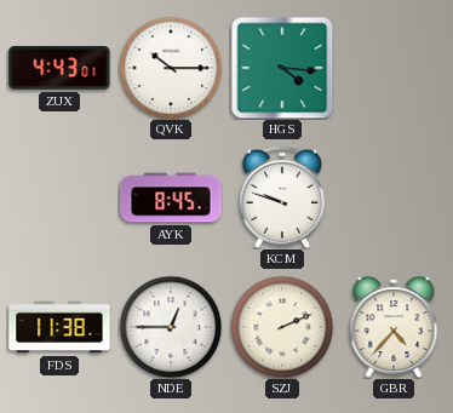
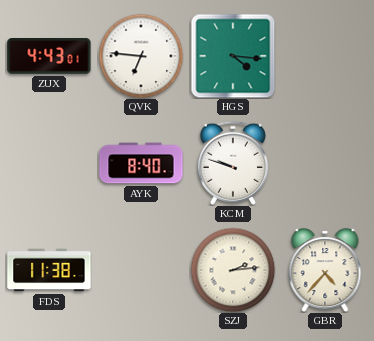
QVK: 10:15 -> 6:46 (141, 56)
AYK: 8:45 -> 8:40 (141, 163)
NDE: 12:45 -> none (171, 327)
SZJ: 2:11 -> 2:14 (233, 270)
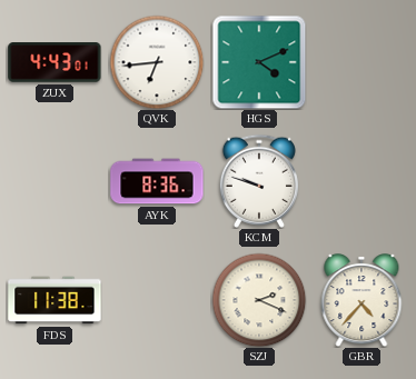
QVK: 6:46 -> 6:44 (157, 62)
HGS: 4:16 -> 4:11 (259, 62)
AYK: 8:40 -> 8:36 (157, 181)
SZJ: 2:14 -> 2:19 (259, 300)
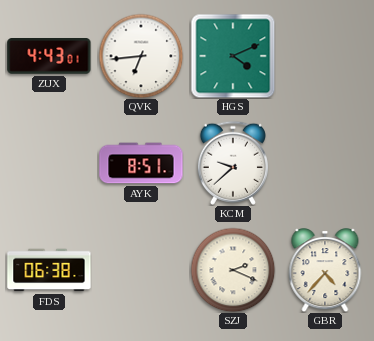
AYK: 8:36 -> 8:51 (141, 163)
KCM: 9:48 -> 9:38 (233, 163)
FDS: 11:38 -> 06:38 (49, 270)
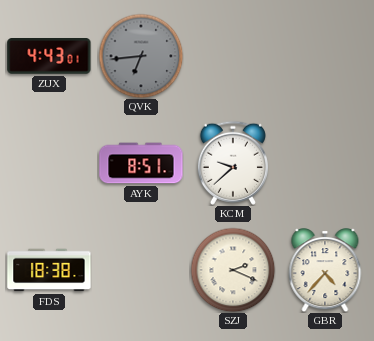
QVK dial: white -> grey (141, 56)
HGS: 4:11 -> none (233, 56)
FDS: 06:38 -> 18:38 (49, 270)
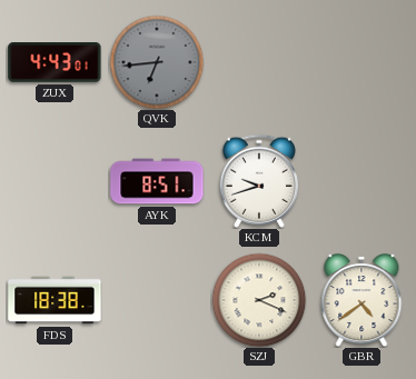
KCM: 9:38 -> 9:42 (259, 181)
GBR: 4:37 -> 4:39 (361, 300)
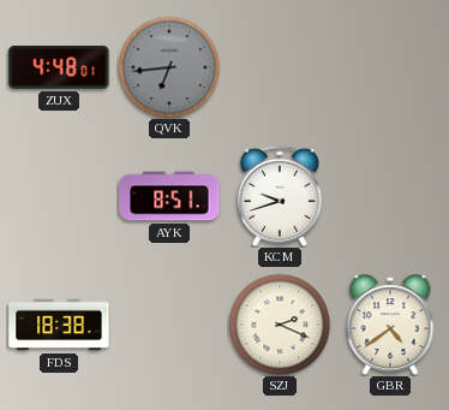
ZUX: 4:43 -> 4:48 (59, 67)
